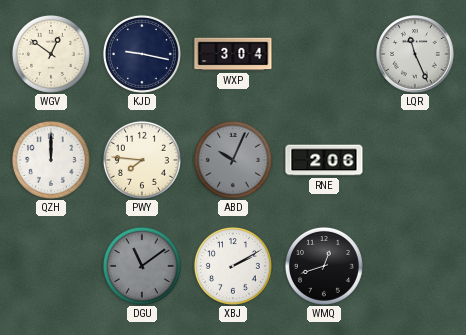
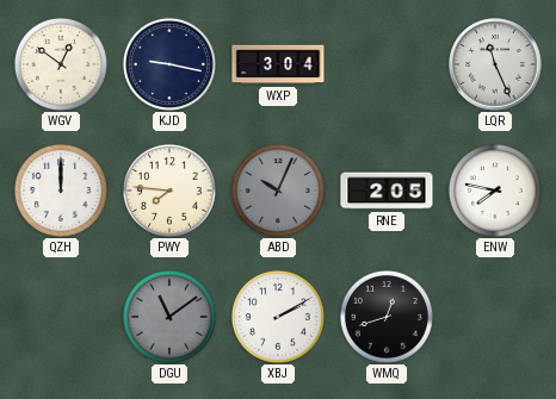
RNE: 2:06 -> 2:05 (387, 191)
ENW: none -> 7:47 (495, 191)
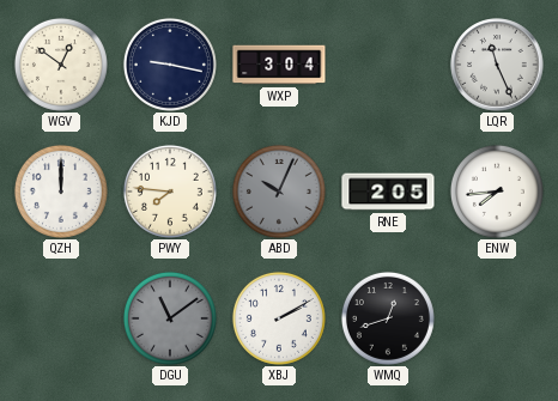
ENW: 7:47 -> 7:44 (497, 192)
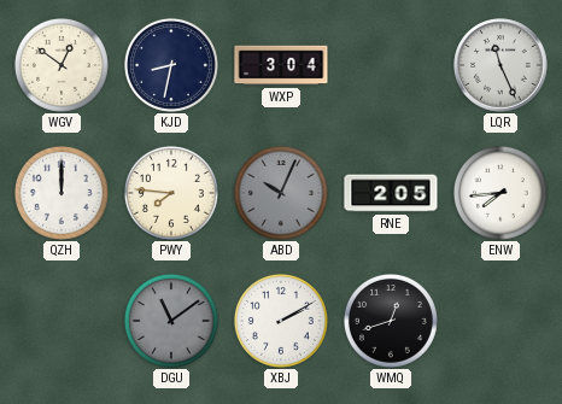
KJD: 9:17 -> 8:32 (171, 65)
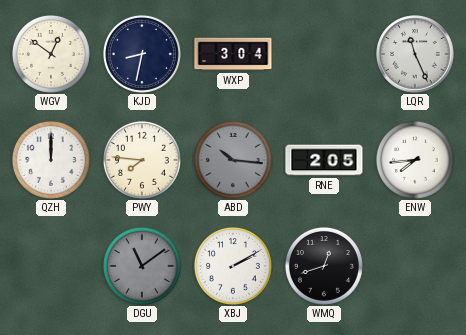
ABD: 10:04 -> 10:16 (233, 160)
